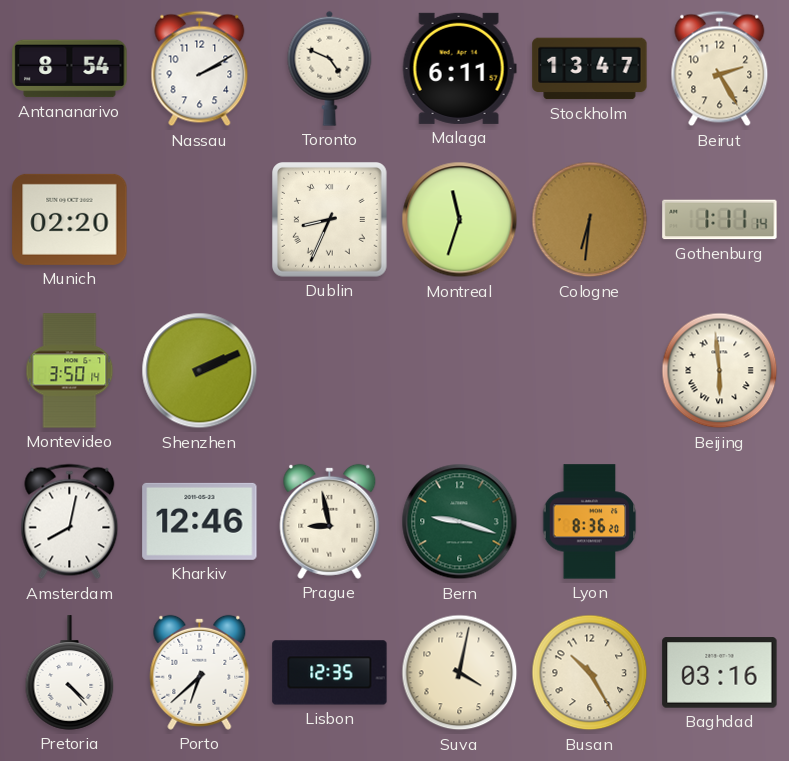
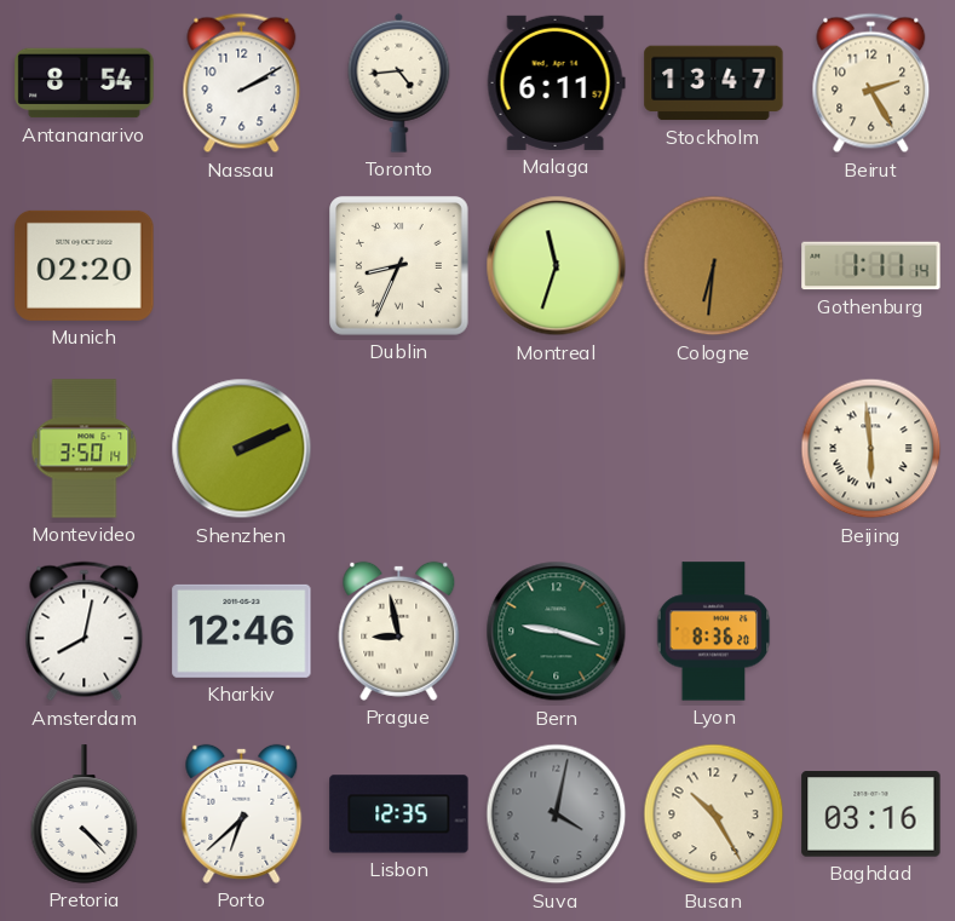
Toronto: 4:49 -> 4:44 (399, 82)
Suva dial: cream -> grey (557, 814)
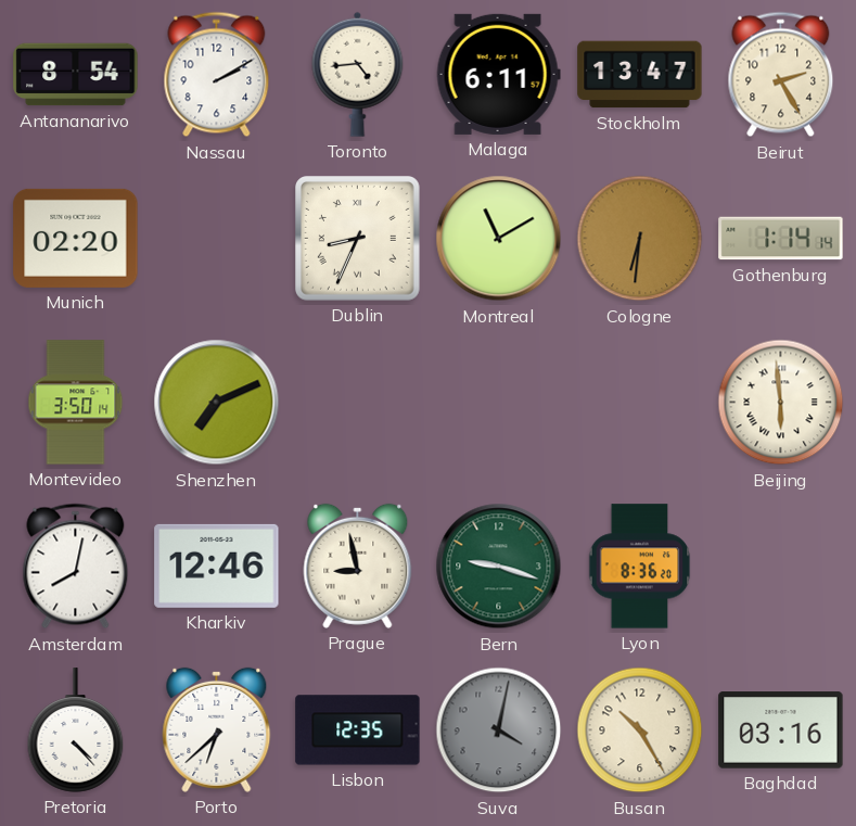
Montreal: 11:33 -> 11:10 (499, 239)
Gothenburg: 1:11 -> 1:14 (781, 239)
Shenzhen: 2:11 -> 7:11 (217, 403)
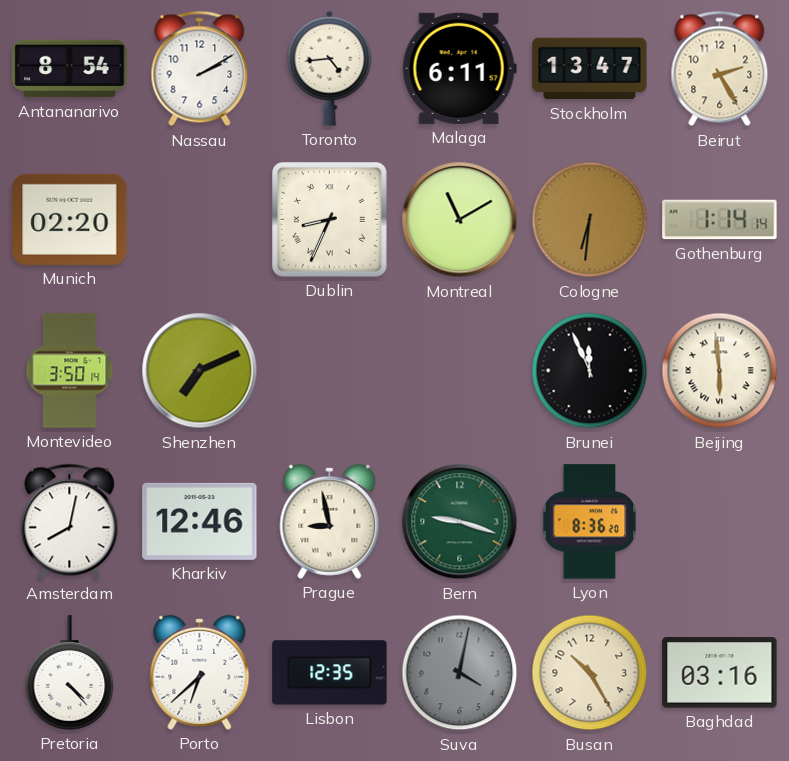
Brunei: none -> 11:56 (590, 371)
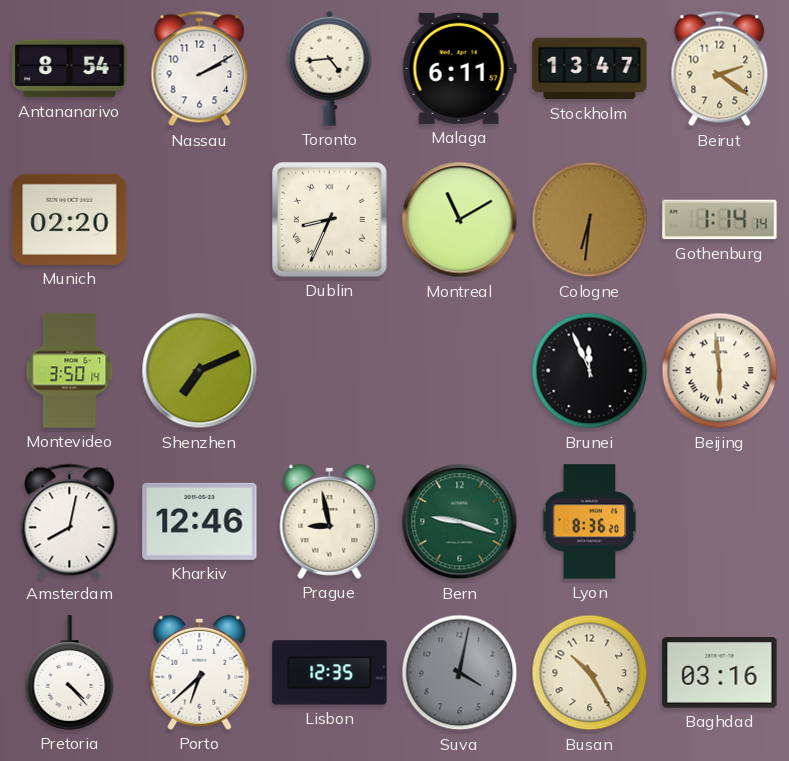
Beirut: 2:25 -> 2:21 (720, 69)
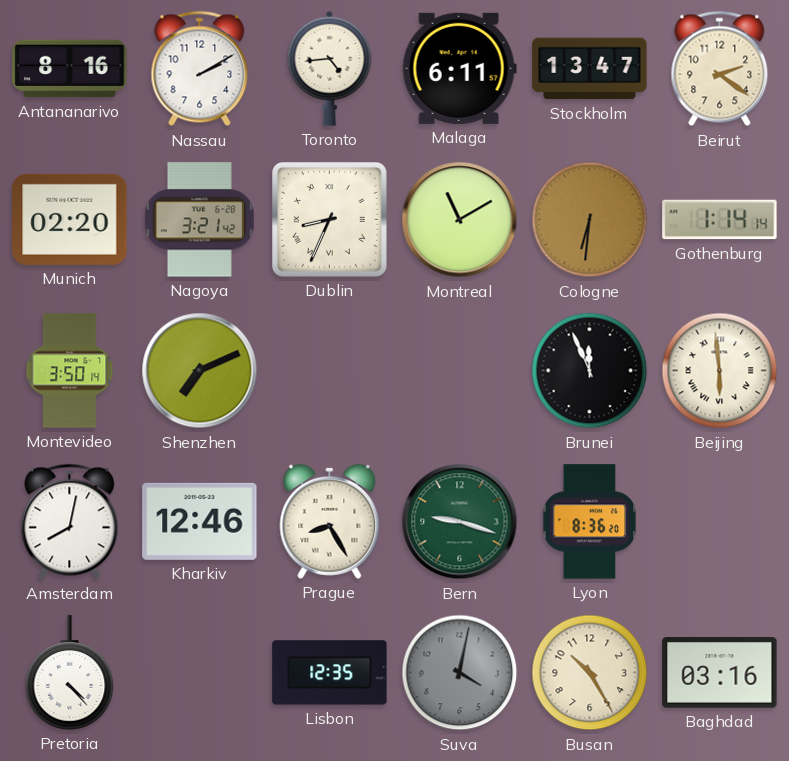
Antananarivo: 8:54 -> 8:16 (70, 69)
Nagoya: none -> 3:21 (199, 220)
Prague: 8:58 -> 8:25 (330, 521)
Porto: 6:38 -> none (200, 672)
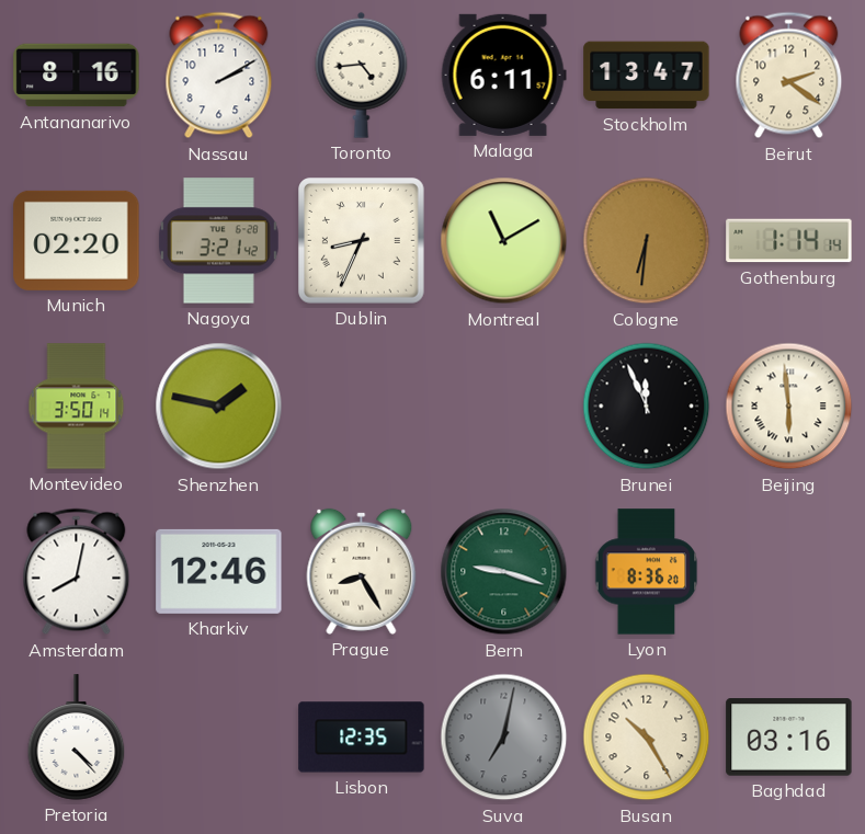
Shenzhen: 7:11 -> 1:47 (219, 407)
Suva: 4:02 -> 7:02 (504, 738)
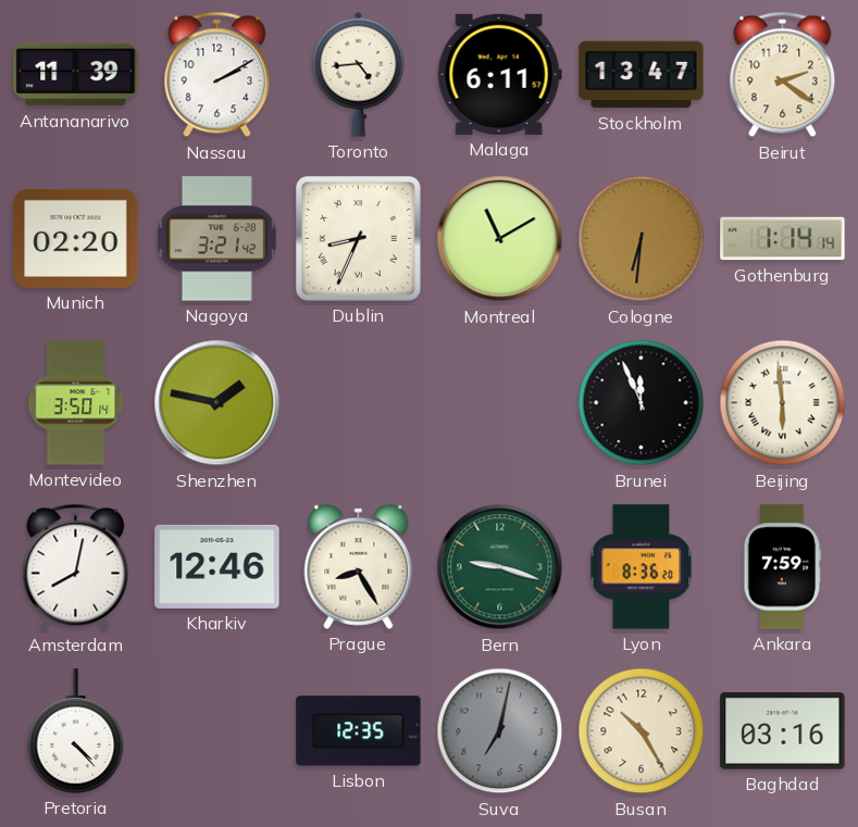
Antananarivo: 8:16 -> 11:39 (76, 75)
Ankara: none -> 7:59 (783, 567)
